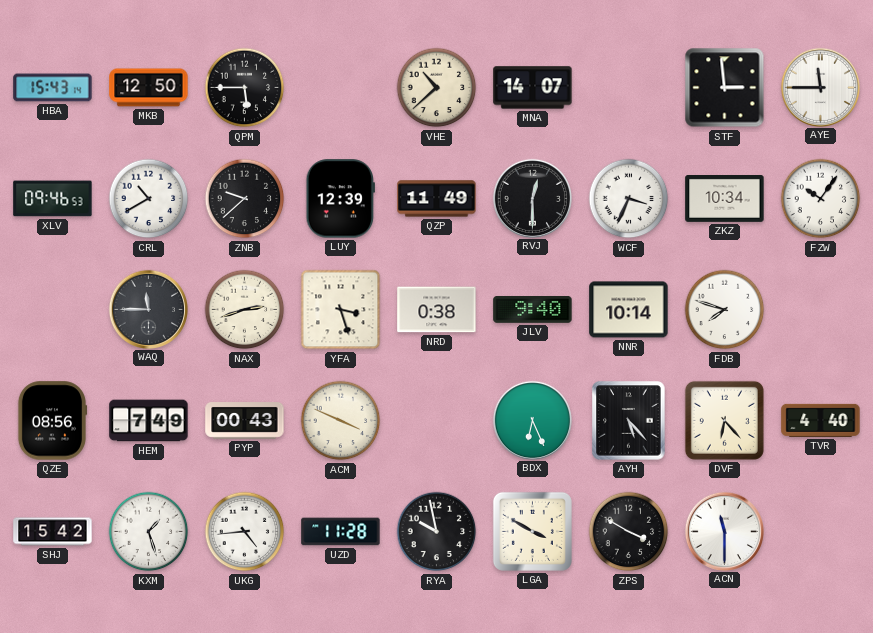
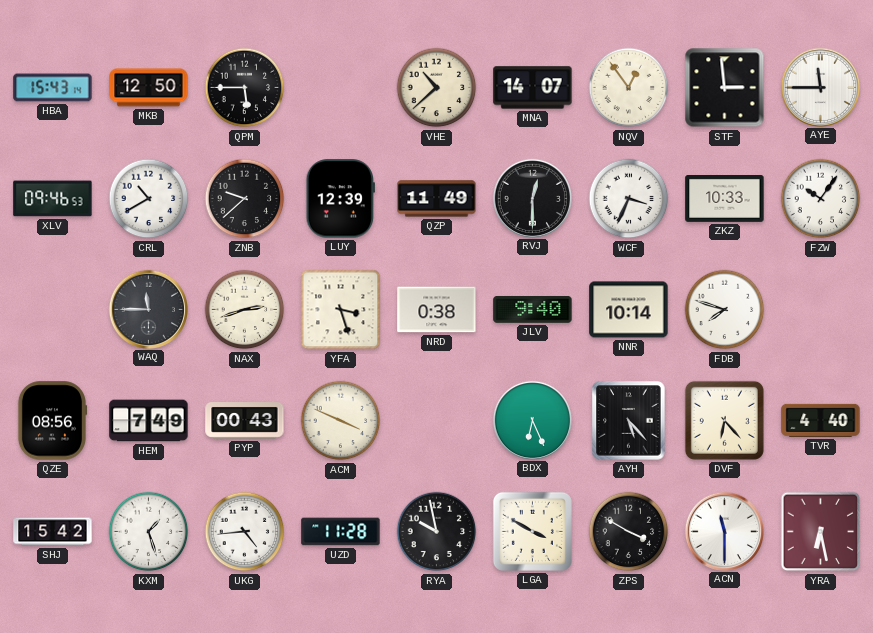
NQV: none -> 12:54 (629, 88)
ZKZ: 10:34 -> 10:33 (725, 199)
YRA: none -> 6:28 (821, 532)
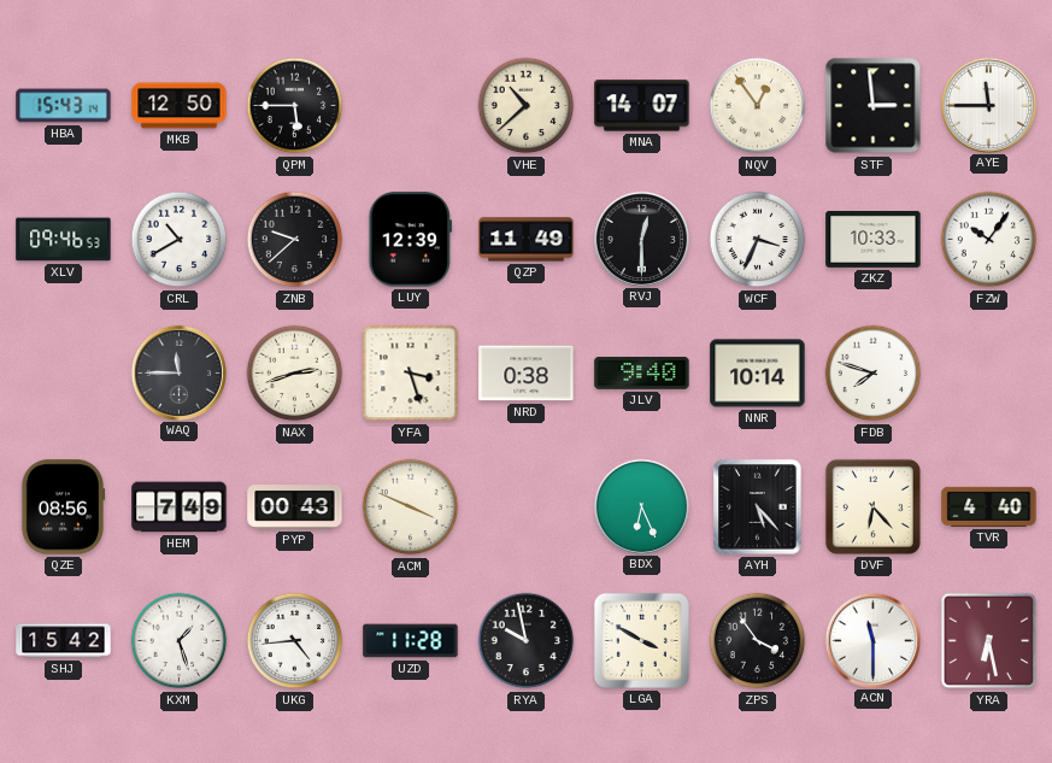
ZPS: 3:50 -> 3:54 (758, 641)
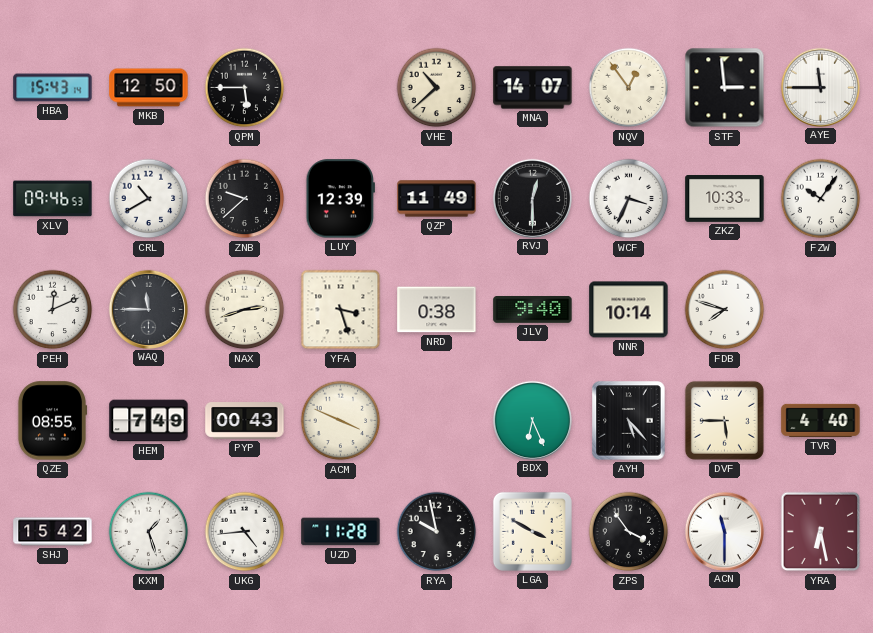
PEH: none -> 12:11 (53, 310)
QZE: 08:56 -> 08:55 (52, 421)
DVF: 6:23 -> 5:45 (724, 420)
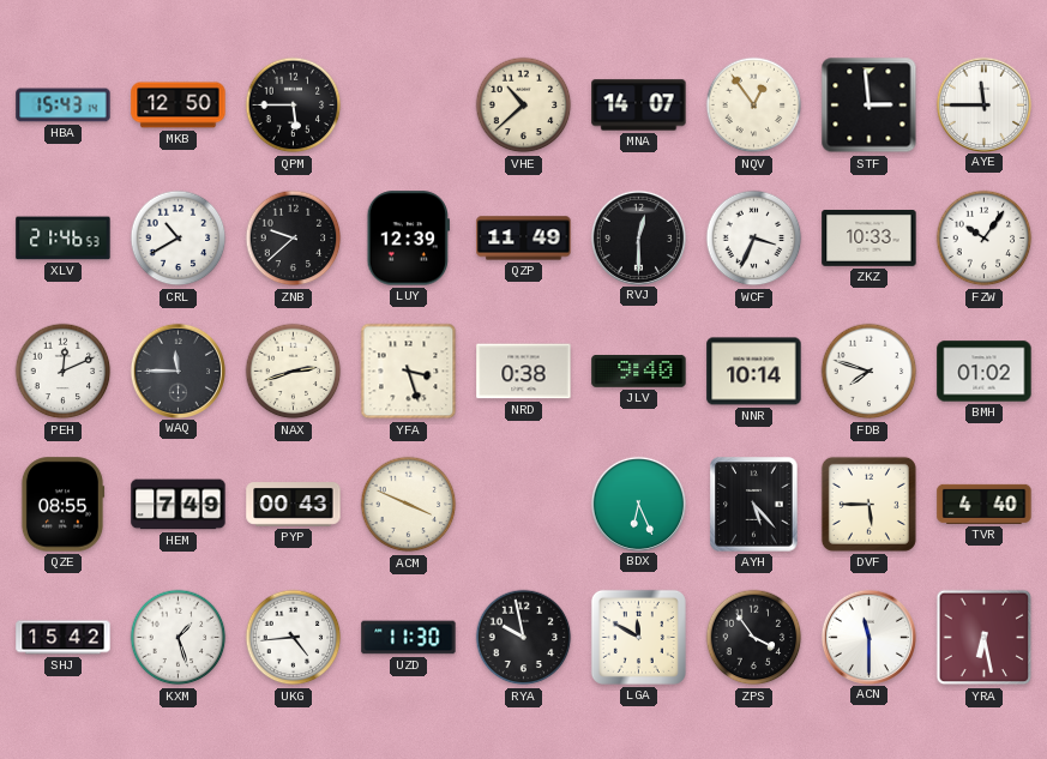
XLV: 09:46 -> 21:46 (64, 239)
BMH: none -> 01:02 (985, 372)
UZD: 11:28 -> 11:30 (409, 638)
LGA: 3:50 -> 11:50 (638, 637)
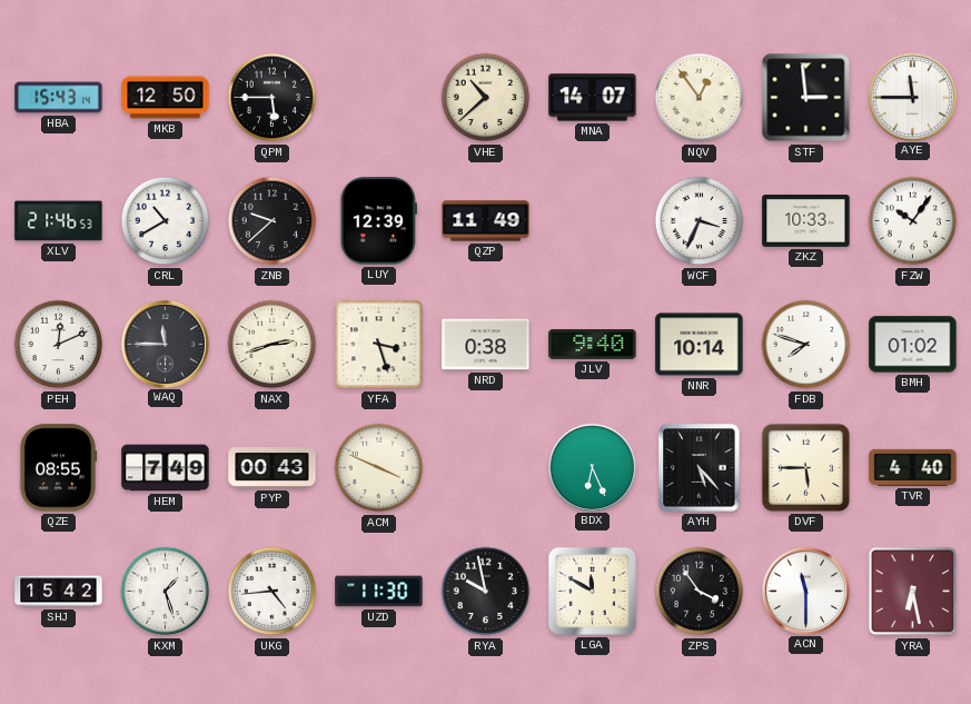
RVJ: 12:30 -> none (638, 237)
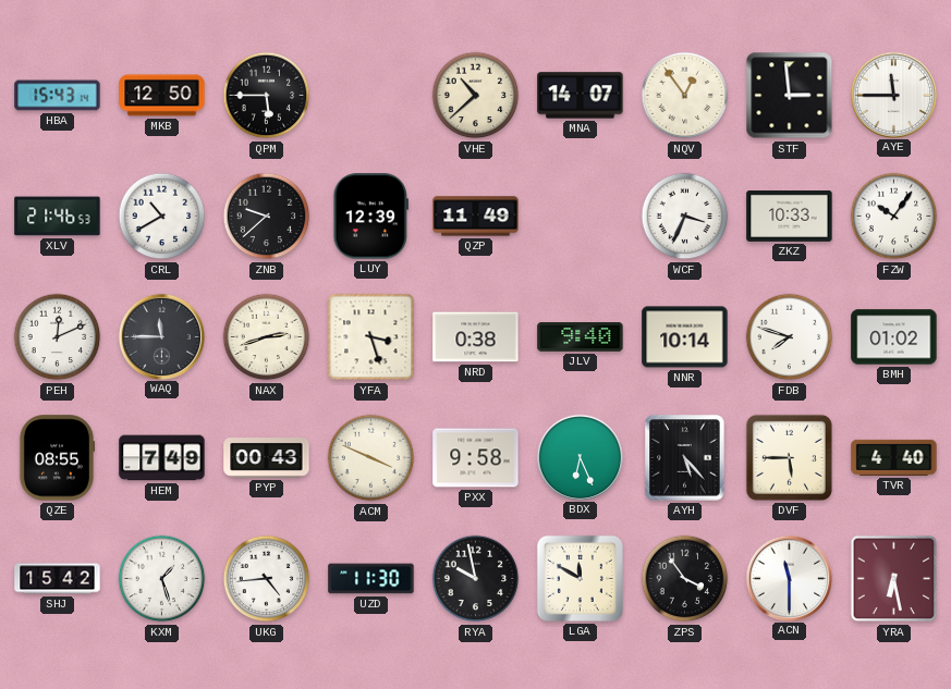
PXX: none -> 9:58 (476, 458)
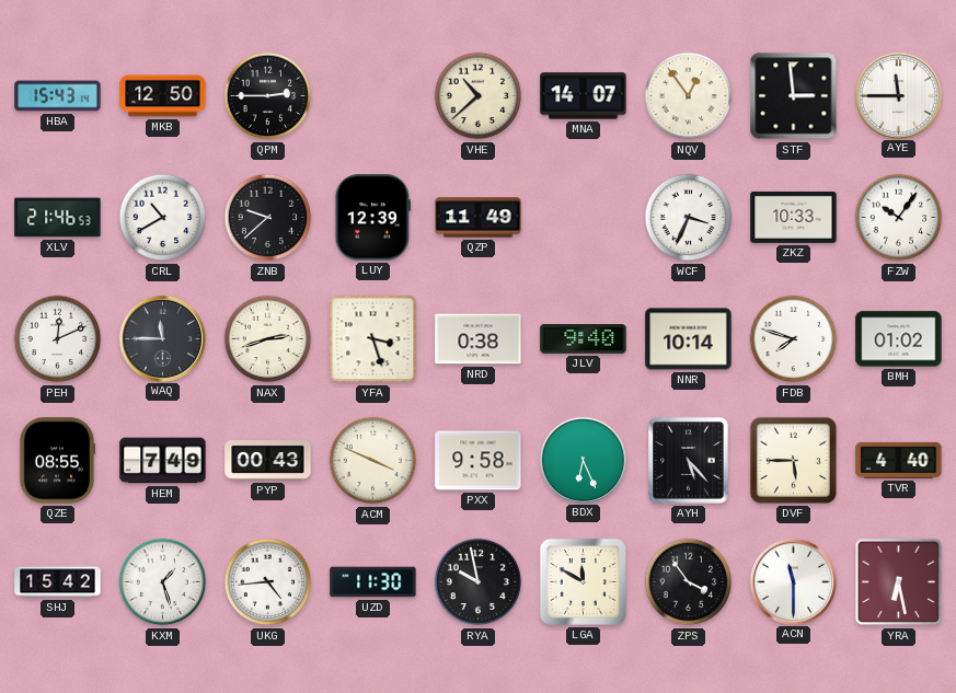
QPM: 5:45 -> 2:45 (268, 96)
